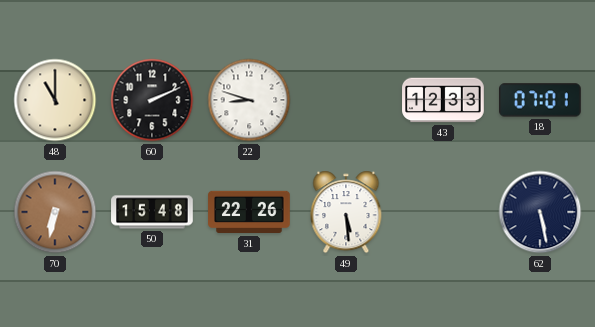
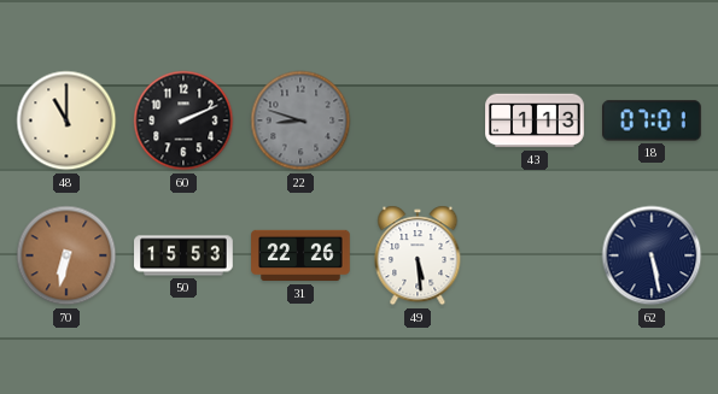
22 dial: white -> grey (300, 120)
43: 12:33 -> 1:13 (535, 120)
50: 15:48 -> 15:53 (183, 255)
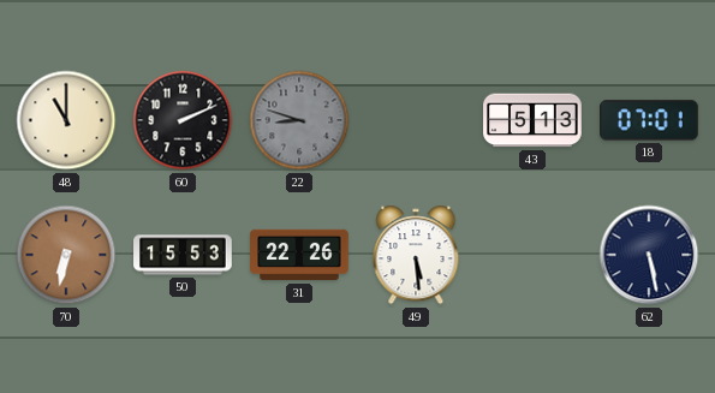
43: 1:13 -> 5:13 (532, 120)
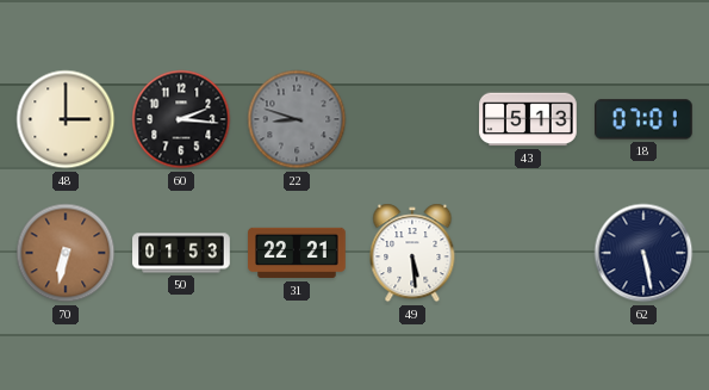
48: 11:00 -> 3:00 (66, 119)
60: 2:11 -> 2:16 (181, 119)
50: 15:53 -> 01:53 (181, 253)
31: 22:26 -> 22:21 (297, 253)
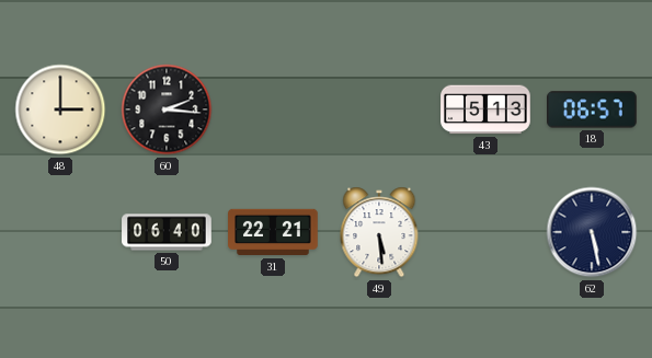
22: 8:48 -> none (297, 119)
18: 07:01 -> 06:57 (593, 109)
70: 6:32 -> none (66, 253)
50: 01:53 -> 06:40 (167, 232)
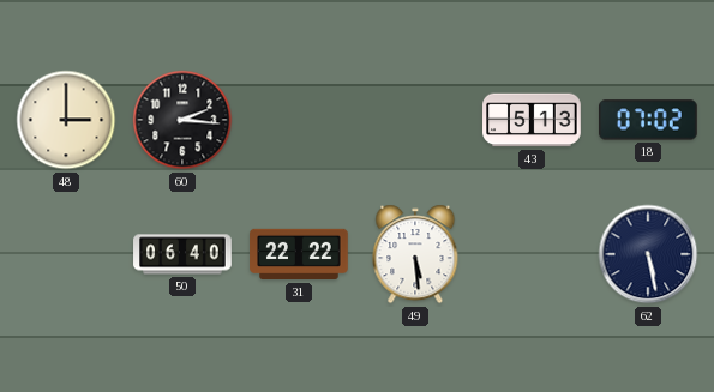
18: 06:57 -> 07:02 (649, 120)
31: 22:21 -> 22:22 (299, 254)
